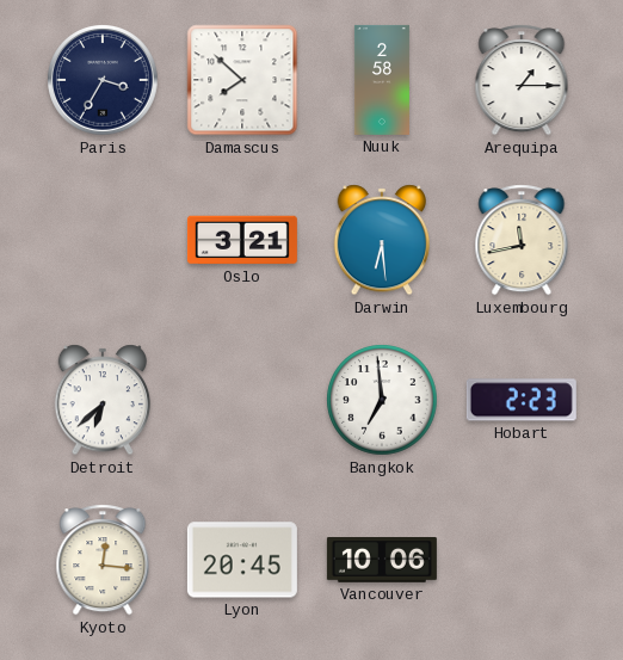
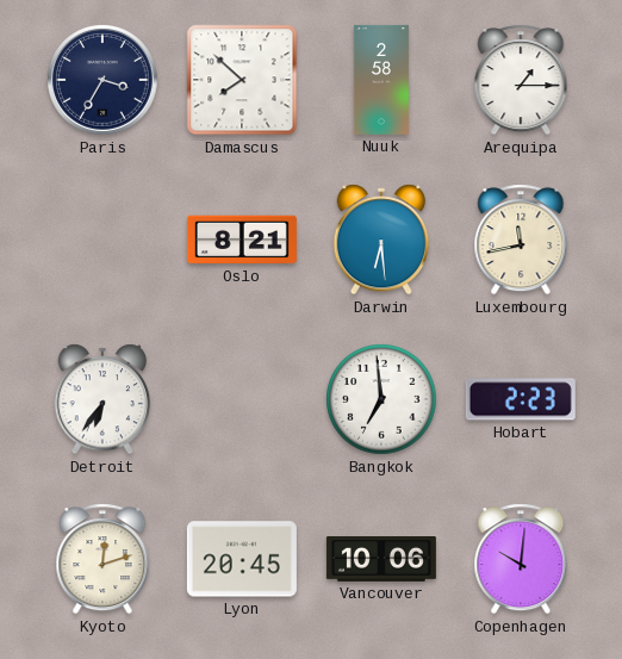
Oslo: 3:21 -> 8:21 (242, 240)
Detroit: 6:38 -> 6:36 (102, 399)
Kyoto: 12:16 -> 12:12 (102, 559)
Copenhagen: none -> 10:01 (521, 559)
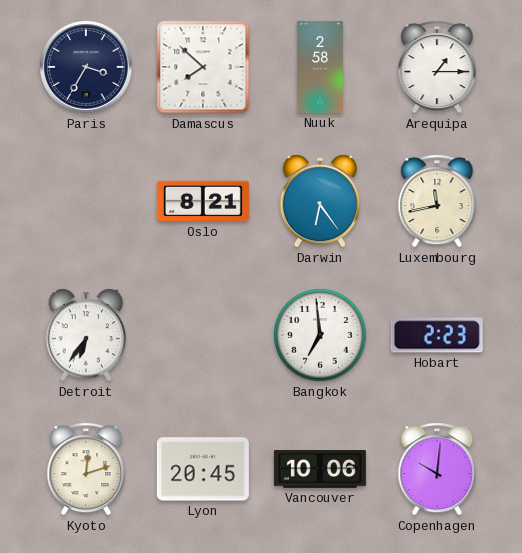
Darwin: 6:29 -> 6:24 (320, 201)
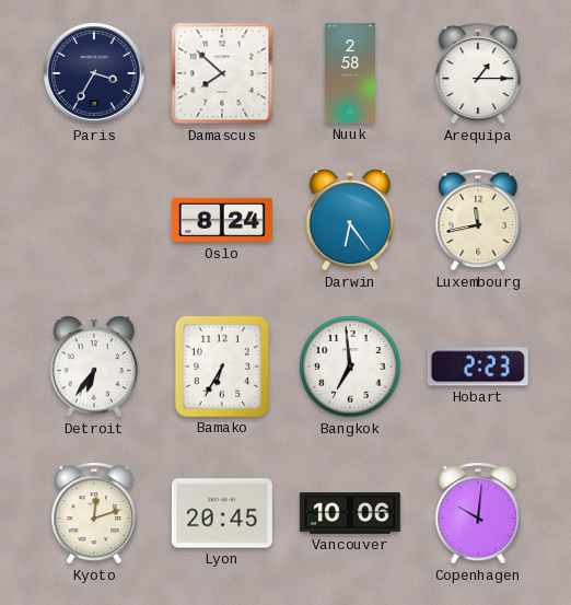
Oslo: 8:21 -> 8:24 (222, 220)
Bamako: none -> 6:35 (222, 367)
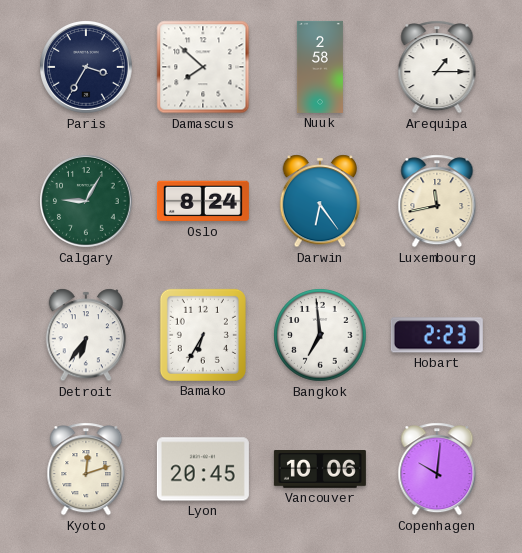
Calgary: none -> 9:05 (86, 201)
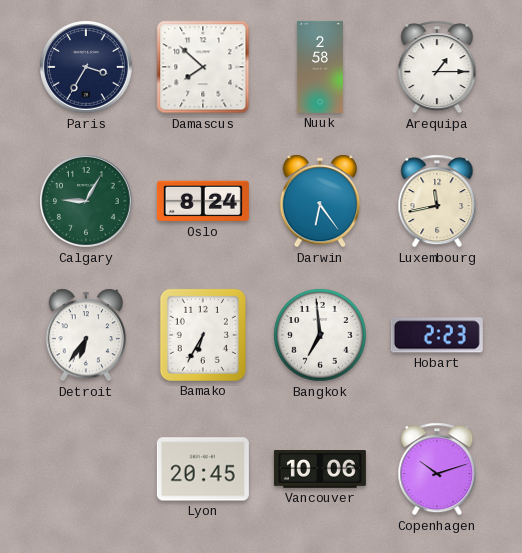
Kyoto: 12:12 -> none (86, 469)
Copenhagen: 10:01 -> 10:12 (437, 469)
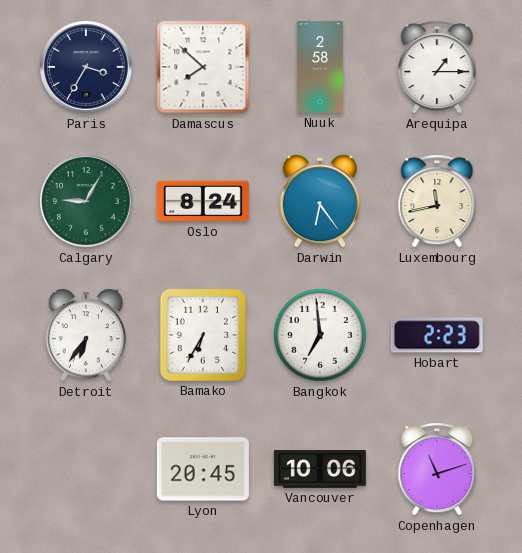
Copenhagen: 10:12 -> 11:12 (437, 469)
